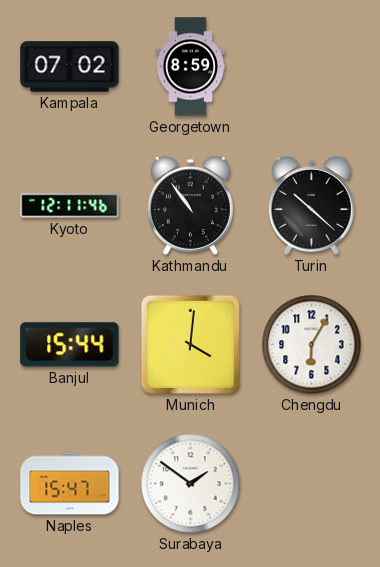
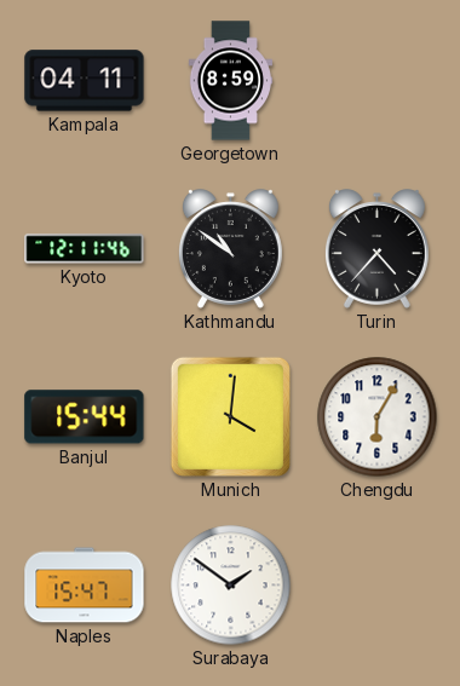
Kampala: 07:02 -> 04:11 (85, 81)
Kathmandu: 10:54 -> 10:51 (230, 249)
Turin: 10:22 -> 4:37 (376, 249)
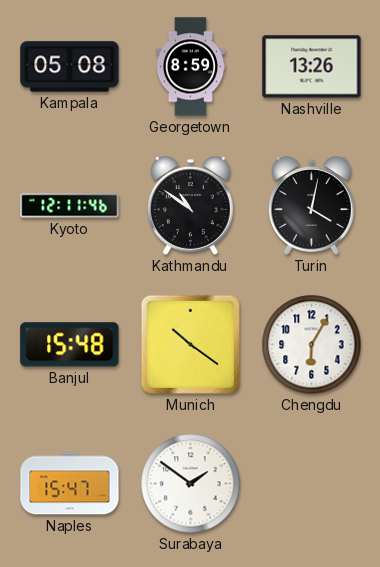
Kampala: 04:11 -> 05:08 (70, 67)
Nashville: none -> 13:26 (312, 67)
Turin: 4:37 -> 4:02 (311, 206)
Banjul: 15:44 -> 15:48 (70, 345)
Munich: 4:01 -> 10:21 (190, 344)
